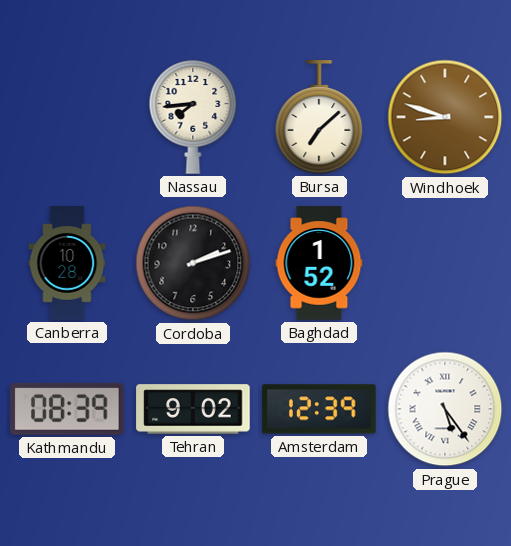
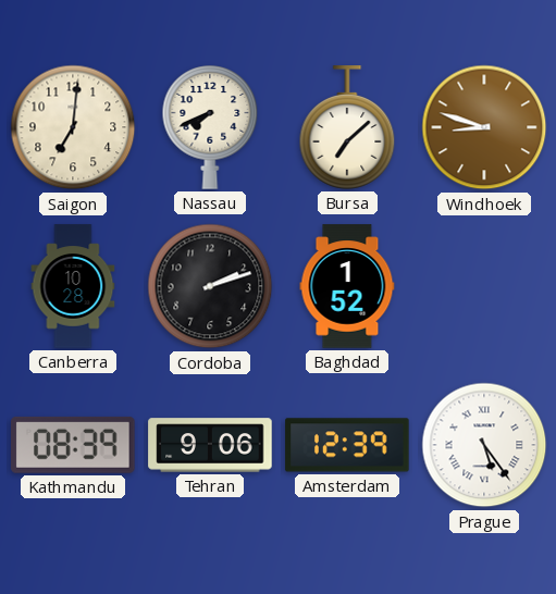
Saigon: none -> 7:01 (73, 127)
Nassau: 7:44 -> 7:41 (210, 128)
Tehran: 9:02 -> 9:06 (210, 445)
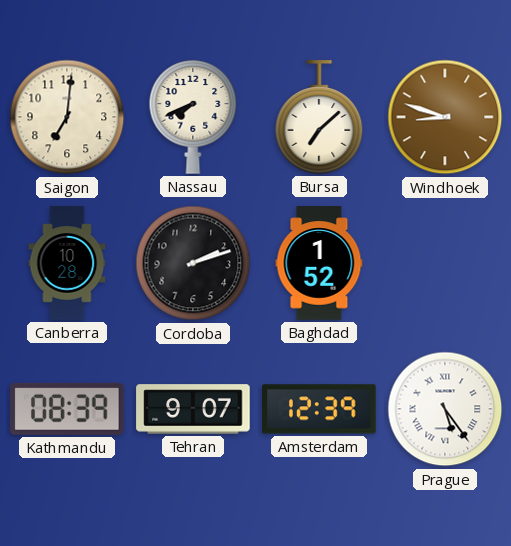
Tehran: 9:06 -> 9:07 (193, 409)
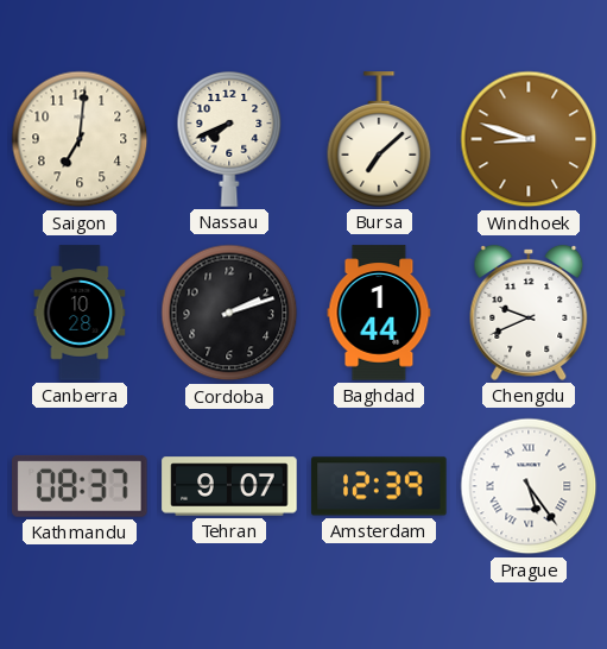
Baghdad: 1:52 -> 1:44 (379, 313)
Chengdu: none -> 9:41 (529, 313)
Kathmandu: 08:39 -> 08:37 (80, 486)
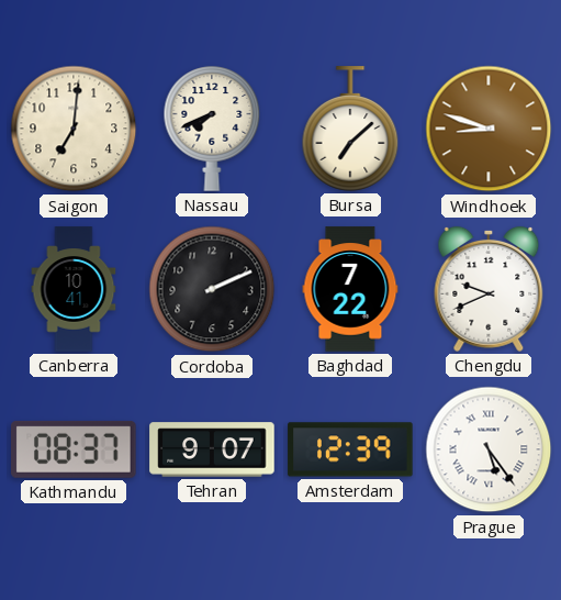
Canberra: 10:28 -> 10:41 (74, 289)
Cordoba: 2:12 -> 2:11 (212, 289)
Baghdad: 1:44 -> 7:22 (350, 289)
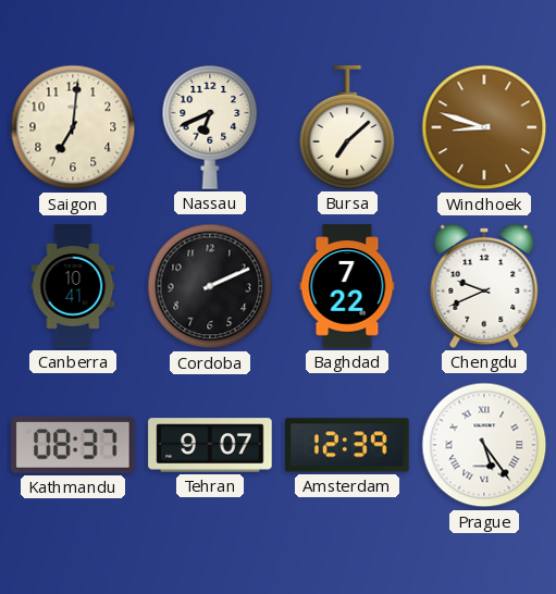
Nassau: 7:41 -> 6:41 (210, 128)
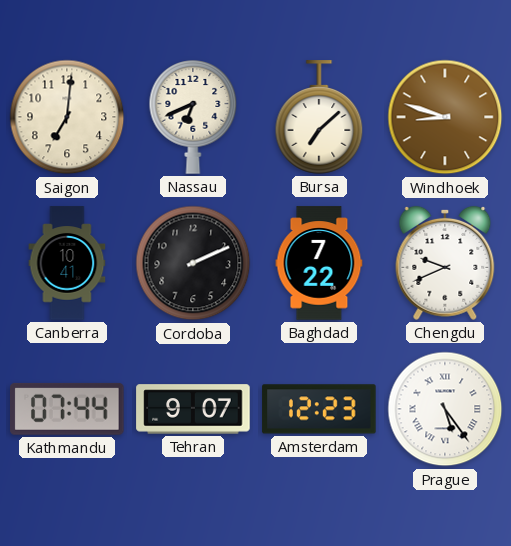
Kathmandu: 08:37 -> 07:44 (67, 409)
Amsterdam: 12:39 -> 12:23 (319, 409)
